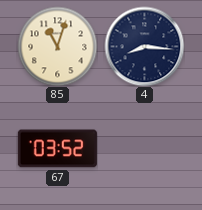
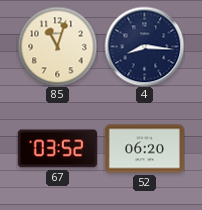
52: none -> 06:20 (144, 149)
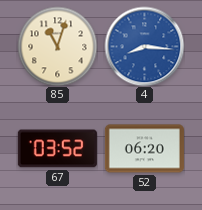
4 dial: navy -> blue (144, 46)
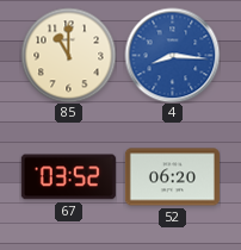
85: 11:03 -> 11:00 (68, 55)
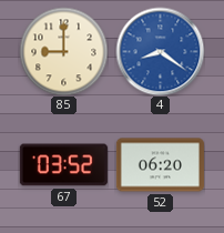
85: 11:00 -> 9:00 (63, 51)
4: 8:16 -> 8:21 (160, 51)
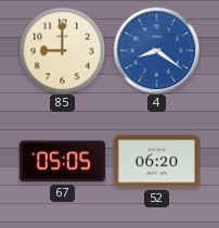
67: 03:52 -> 05:05 (62, 162)
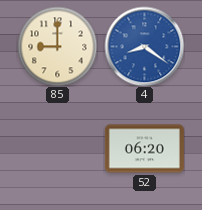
67: 05:05 -> none (62, 162)
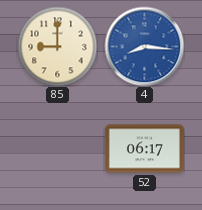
4: 8:21 -> 8:16 (144, 46)
52: 06:20 -> 06:17 (144, 149)
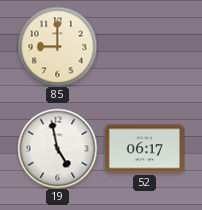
4: 8:16 -> none (144, 46)
19: none -> 4:58 (57, 148)
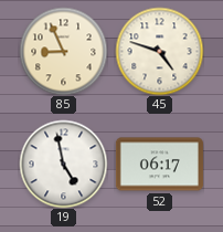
85: 9:00 -> 8:56 (63, 51)
45: none -> 4:48 (159, 51)
